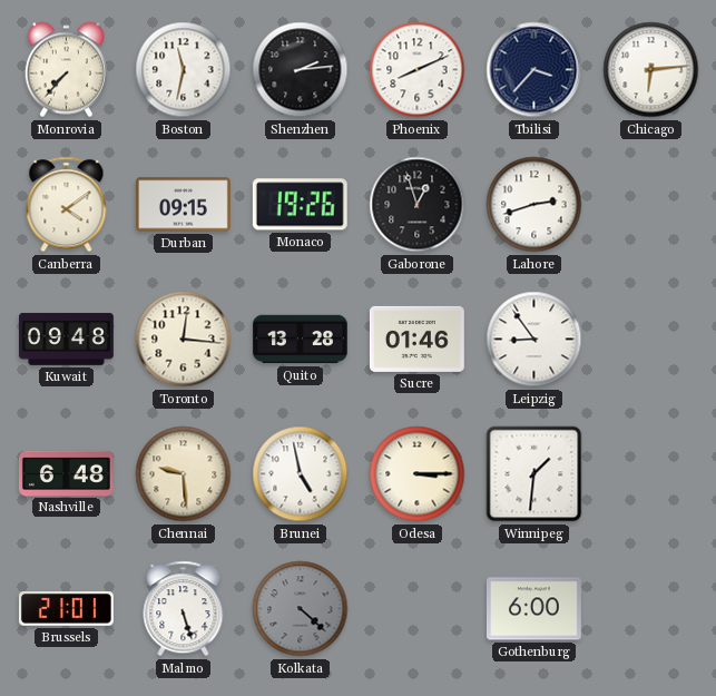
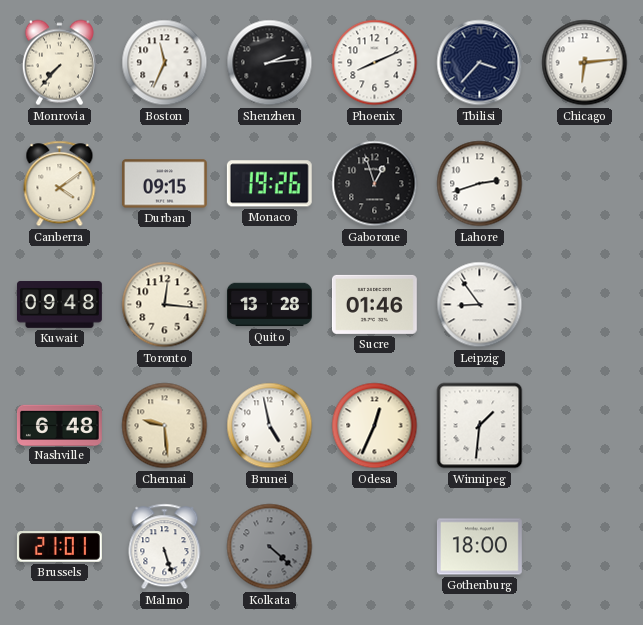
Boston: 11:32 -> 11:34 (165, 63)
Odesa: 3:15 -> 12:34 (375, 426)
Gothenburg: 6:00 -> 18:00 (479, 547)
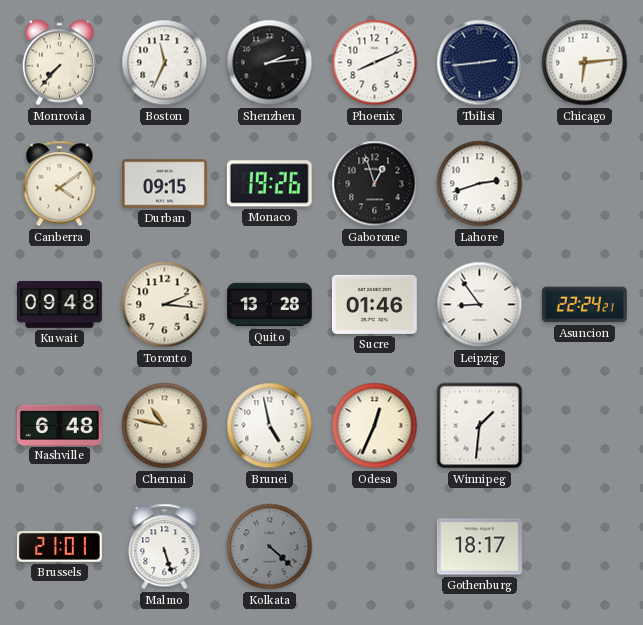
Tbilisi: 3:37 -> 2:44 (480, 63)
Toronto: 12:16 -> 2:16 (165, 305)
Asuncion: none -> 22:24 (584, 305)
Chennai: 9:29 -> 10:47 (165, 426)
Gothenburg: 18:00 -> 18:17 (479, 547)
